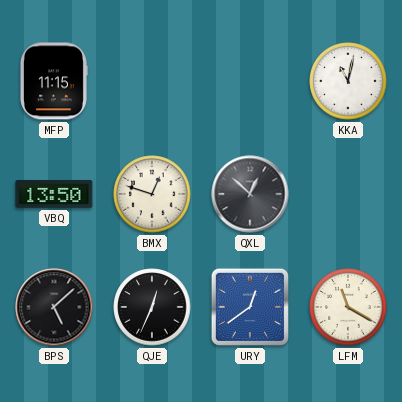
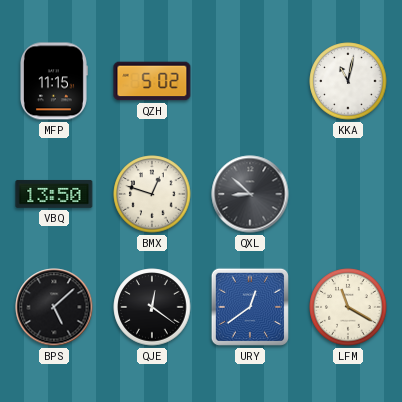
QZH: none -> 5:02 (152, 81)
QXL: 12:52 -> 8:52 (250, 194)
QJE: 12:34 -> 12:21 (152, 307)
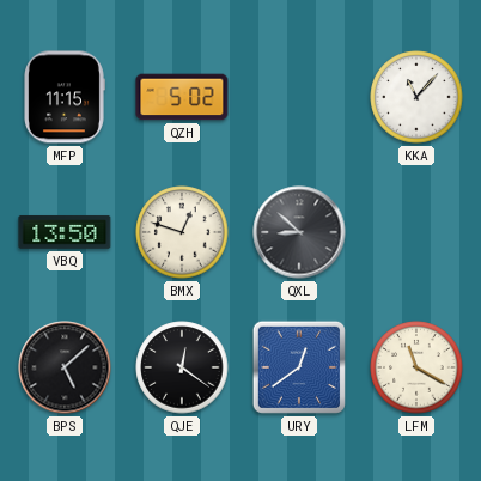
KKA: 11:02 -> 11:07 (416, 97)
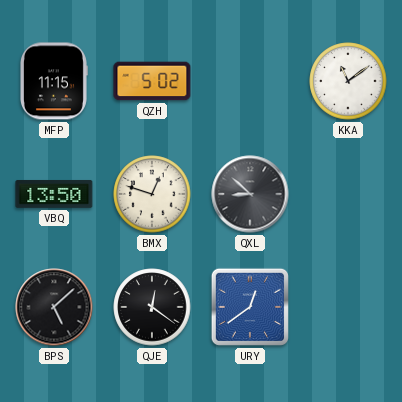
KKA: 11:07 -> 11:09 (348, 81)
LFM: 11:20 -> none (416, 367)
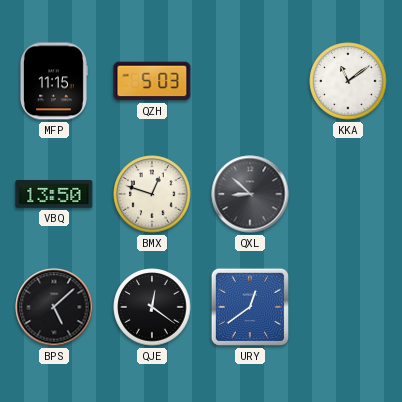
QZH: 5:02 -> 5:03 (152, 81)
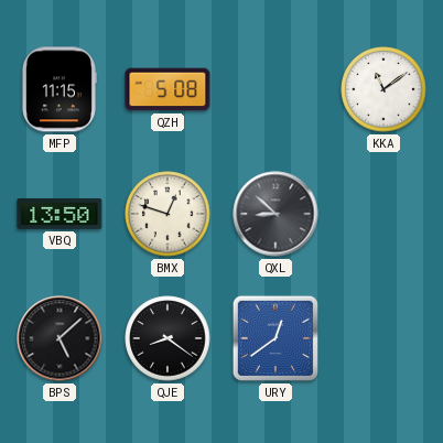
QZH: 5:03 -> 5:08 (168, 89)
QJE: 12:21 -> 8:21 (168, 338)
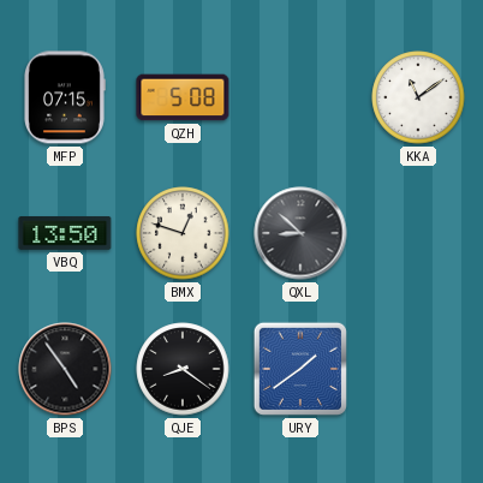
MFP: 11:15 -> 07:15 (65, 97)
BPS: 5:08 -> 4:54 (65, 369)
URY: 12:39 -> 1:39 (300, 369)
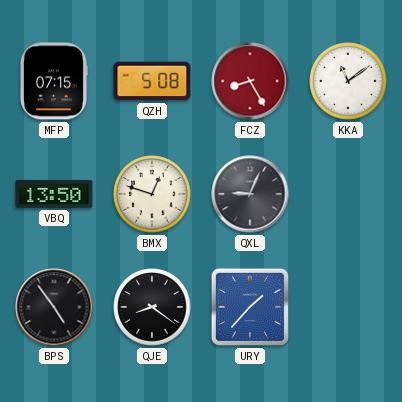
FCZ: none -> 8:25 (250, 81)
QXL: 8:52 -> 9:04 (250, 194)
URY: 1:39 -> 1:37 (250, 307)
